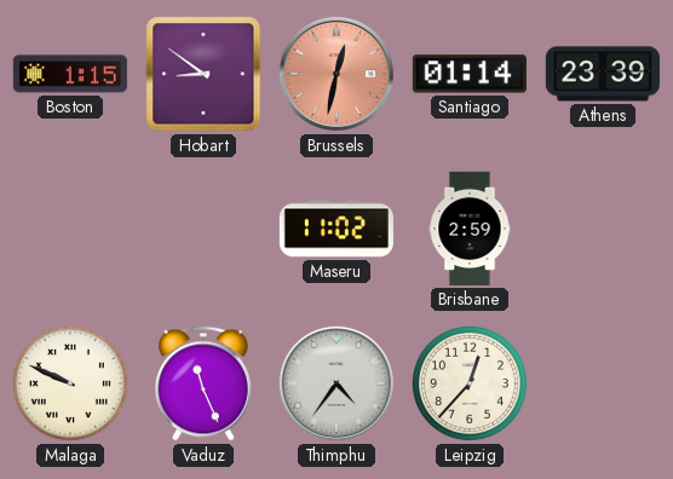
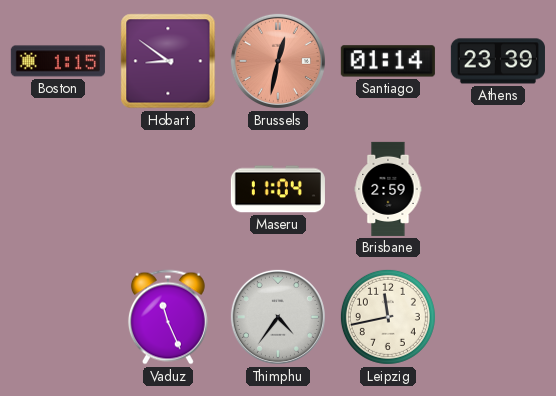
Maseru: 11:02 -> 11:04 (278, 189)
Malaga: 9:49 -> none (70, 383)
Leipzig: 12:37 -> 11:43 (388, 317)
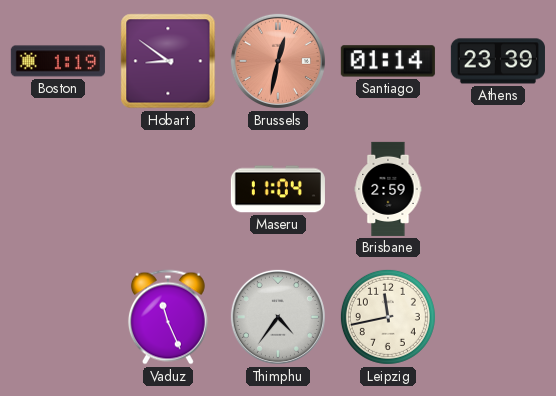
Boston: 1:15 -> 1:19 (58, 61)
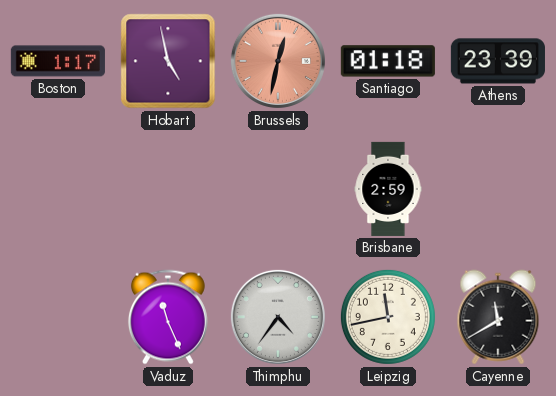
Boston: 1:19 -> 1:17 (58, 61)
Hobart: 8:51 -> 4:58 (168, 61)
Santiago: 01:14 -> 01:18 (388, 61)
Maseru: 11:04 -> none (278, 189)
Cayenne: none -> 11:40 (498, 317)
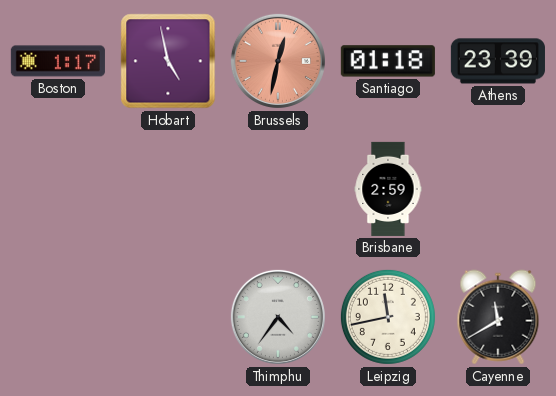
Vaduz: 11:26 -> none (168, 317)
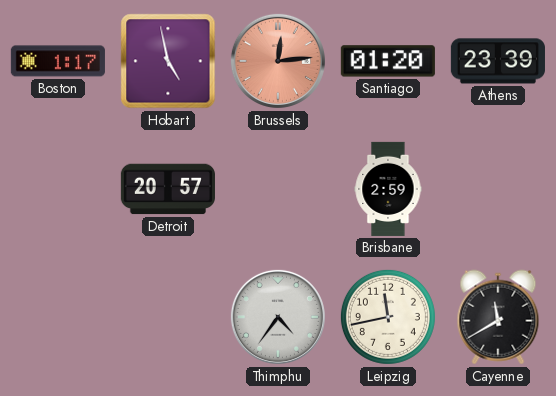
Brussels: 12:32 -> 12:14 (278, 61)
Santiago: 01:18 -> 01:20 (388, 61)
Detroit: none -> 20:57 (168, 189)
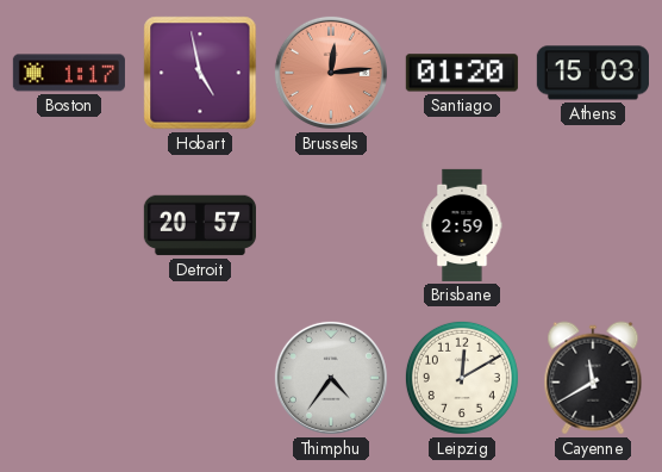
Athens: 23:39 -> 15:03 (593, 73)
Leipzig: 11:43 -> 12:10 (462, 378)
